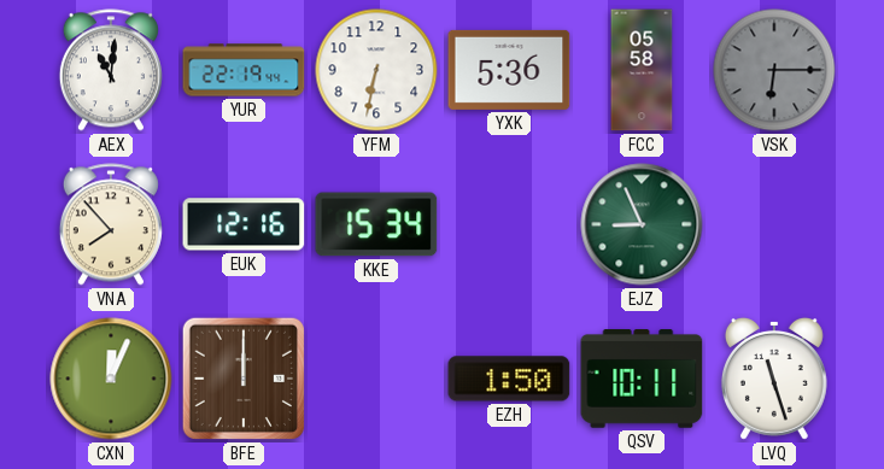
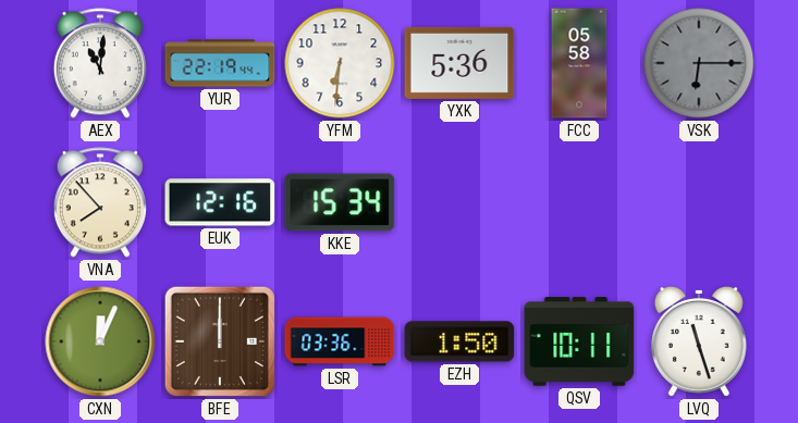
YFM: 6:32 -> 6:31 (340, 63)
EJZ: 8:56 -> none (642, 224)
LSR: none -> 03:36 (340, 341)
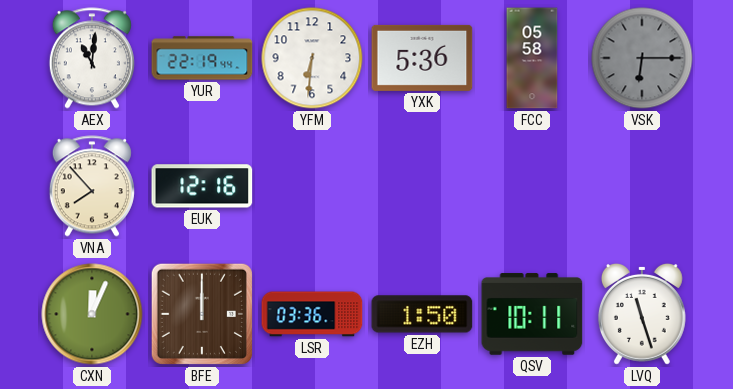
KKE: 15:34 -> none (340, 202)
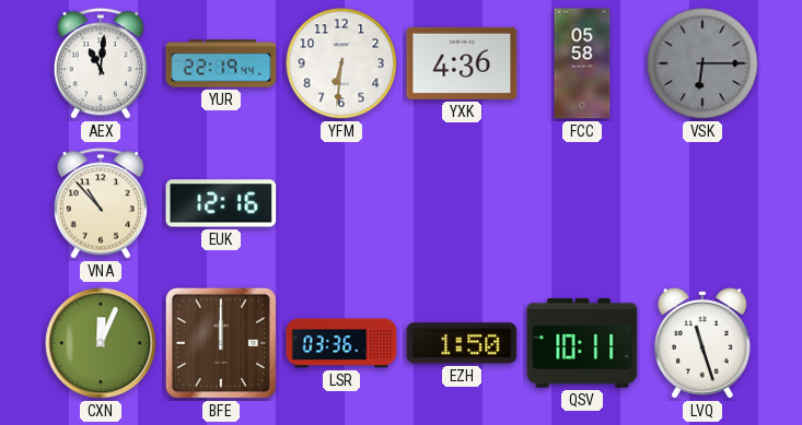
YXK: 5:36 -> 4:36 (462, 63)
VNA: 7:53 -> 10:53 (101, 203)
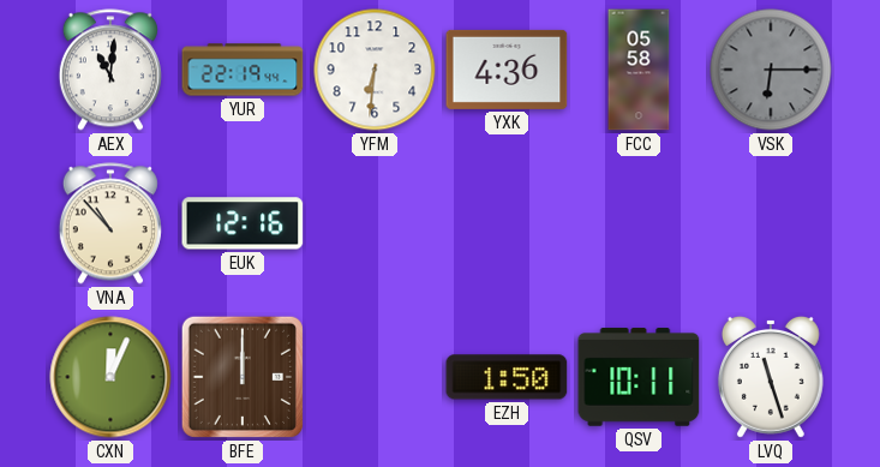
LSR: 03:36 -> none (341, 343)
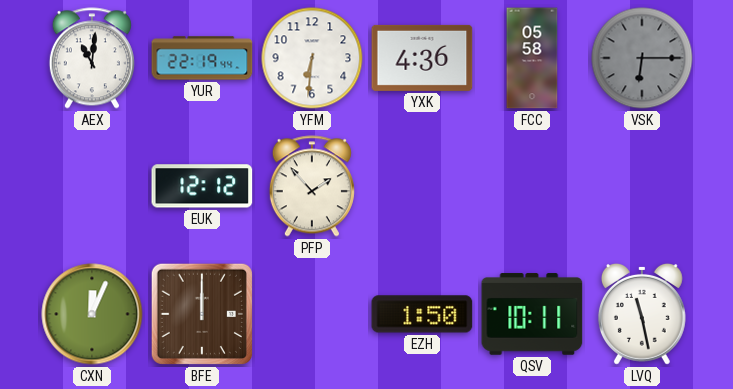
VNA: 10:53 -> none (110, 223)
EUK: 12:16 -> 12:12 (202, 186)
PFP: none -> 1:53 (312, 186)
LVQ: 11:27 -> 11:28 (642, 314)
